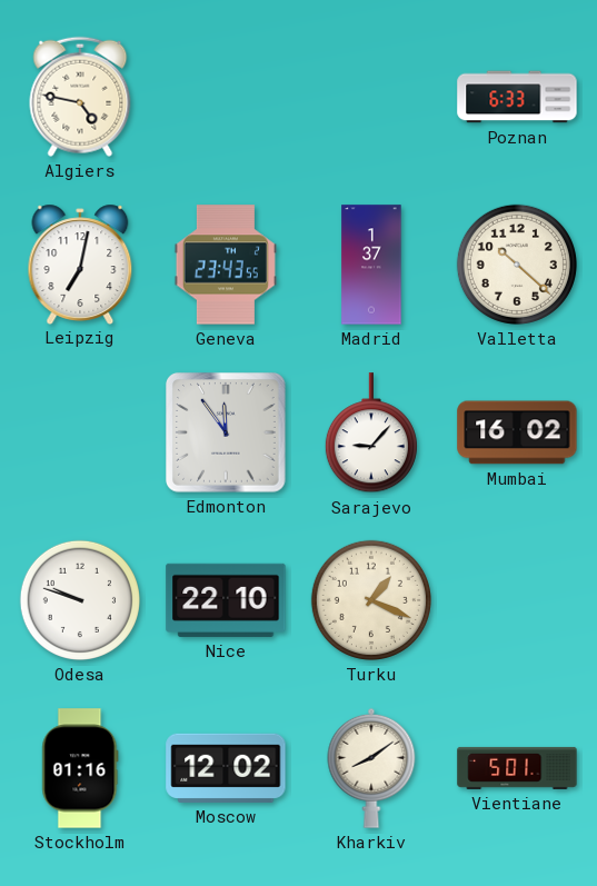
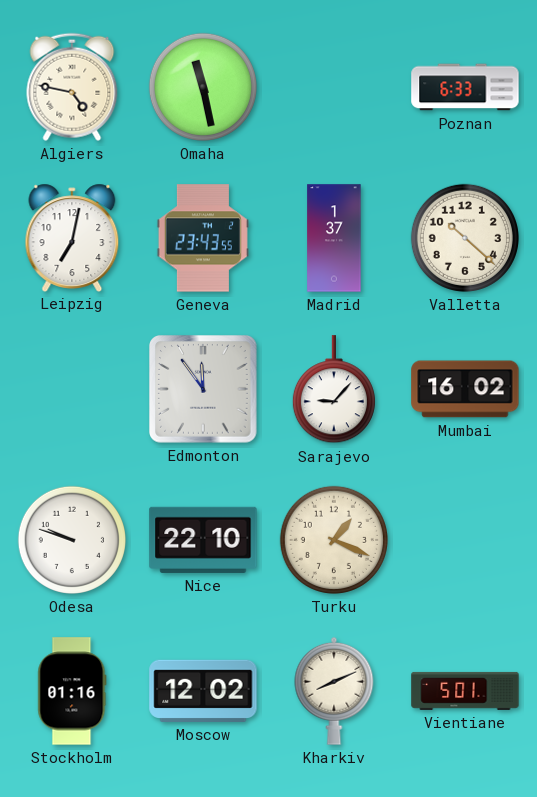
Omaha: none -> 11:28 (203, 87)
Kharkiv: 8:09 -> 8:11 (334, 691)
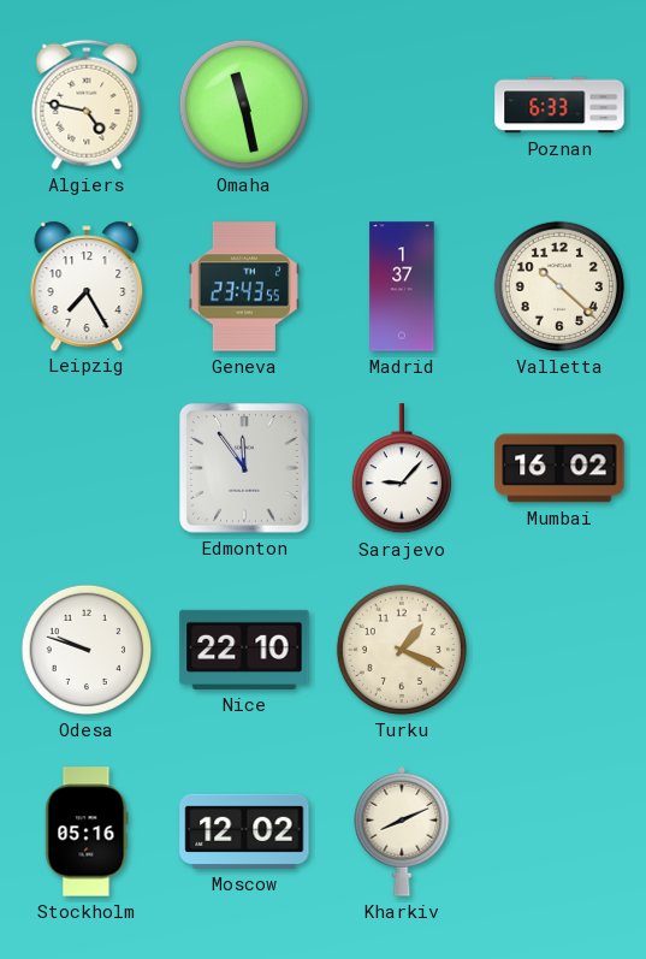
Leipzig: 7:02 -> 7:25 (87, 285)
Stockholm: 01:16 -> 05:16 (87, 831)
Vientiane: 5:01 -> none (465, 691)
